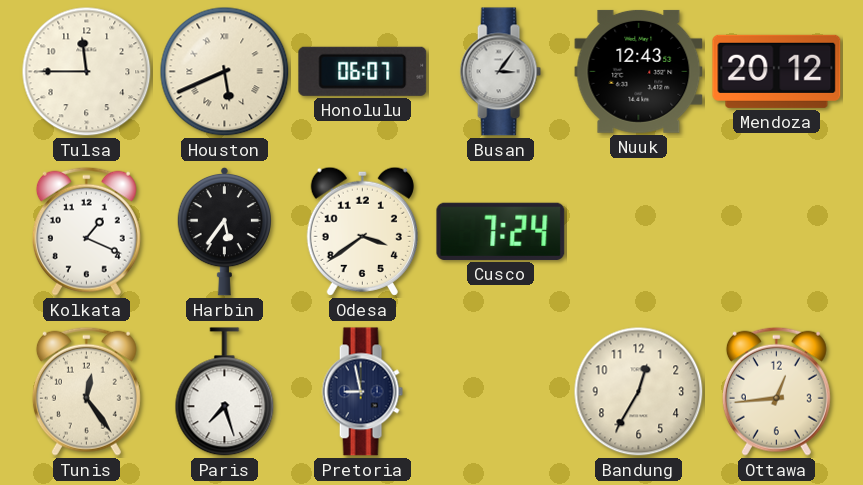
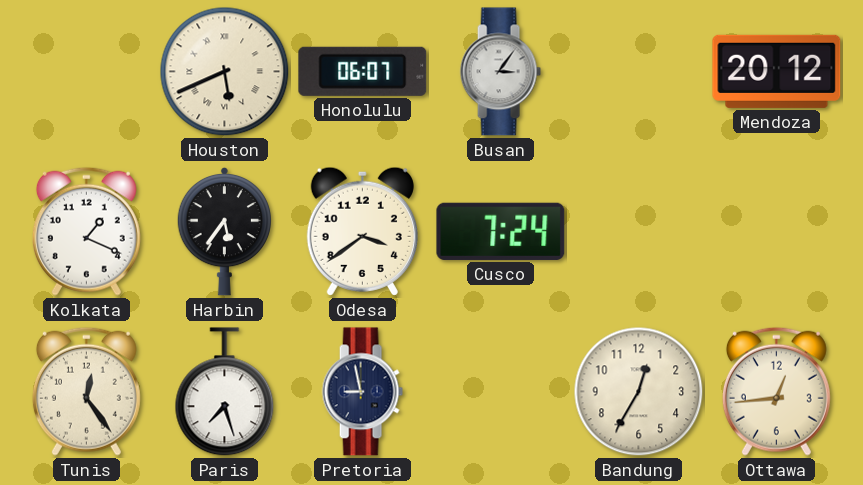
Tulsa: 11:45 -> none (87, 72)
Nuuk: 12:43 -> none (639, 71)
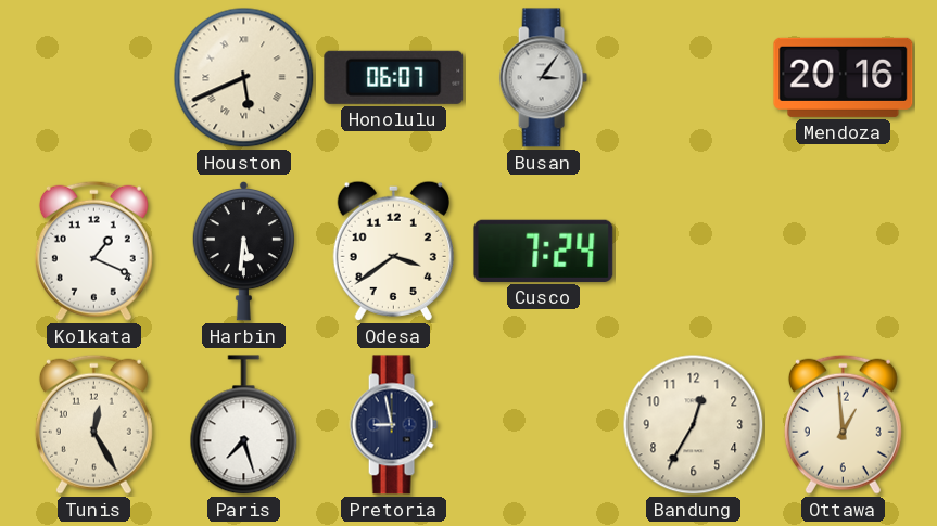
Mendoza: 20:12 -> 20:16 (844, 77)
Harbin: 5:36 -> 5:31 (243, 251)
Tunis: 12:24 -> 12:25 (93, 424)
Ottawa: 12:44 -> 12:59 (843, 424)
